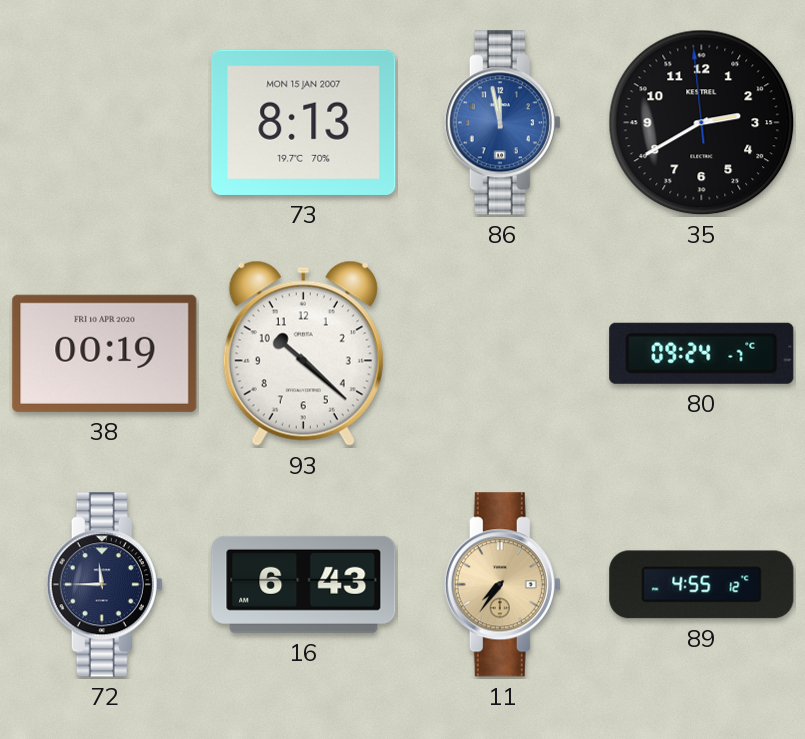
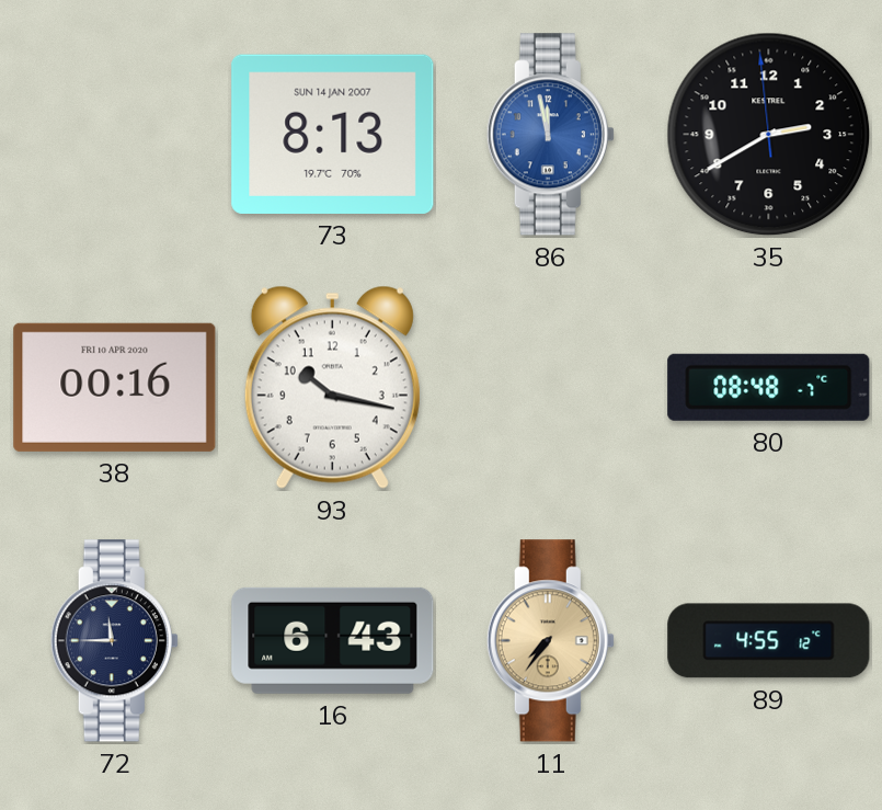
73 date: MON 15 JAN 2007 -> SUN 14 JAN 2007 (333, 134)
38: 00:19 -> 00:16 (115, 387)
93: 10:22 -> 10:17 (332, 387)
80: 09:24 -> 08:48 (769, 387)
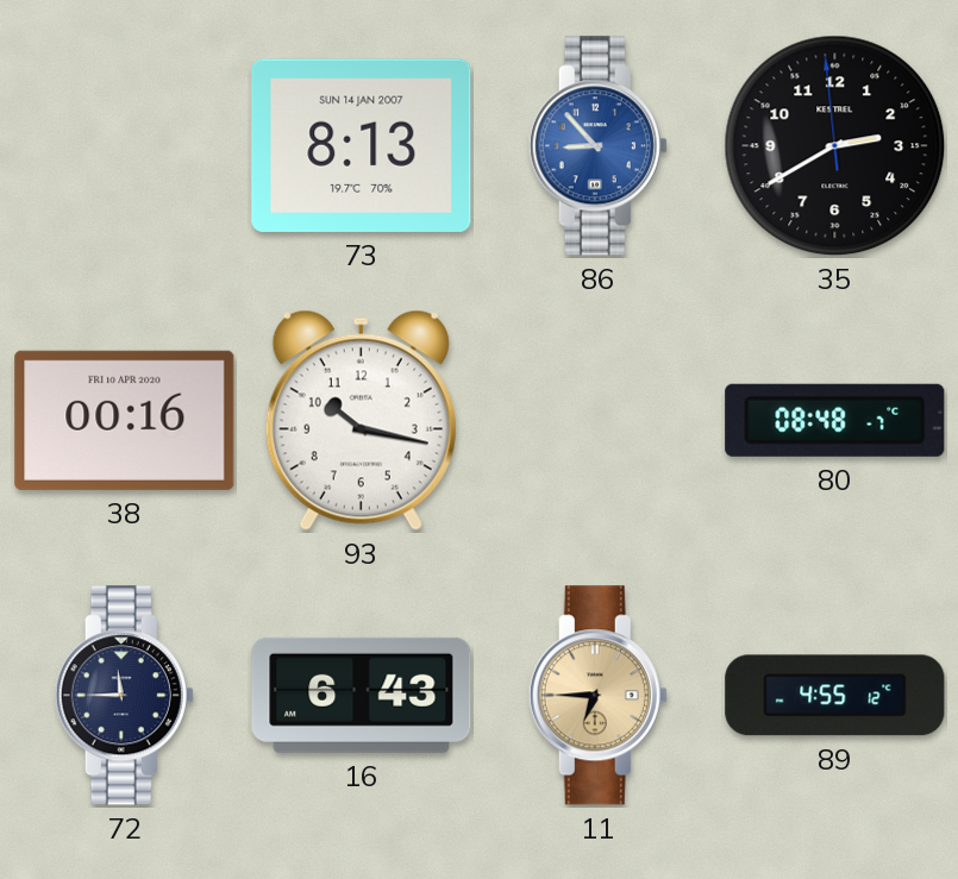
86: 11:58 -> 8:53 (597, 146)
11: 7:36 -> 6:45 (597, 696)
